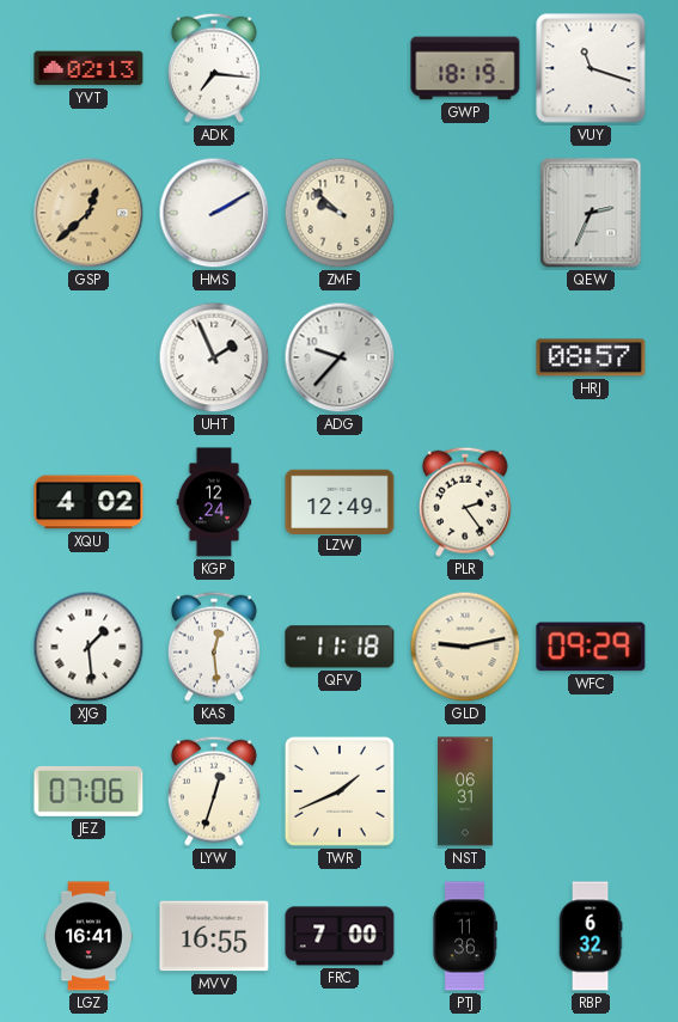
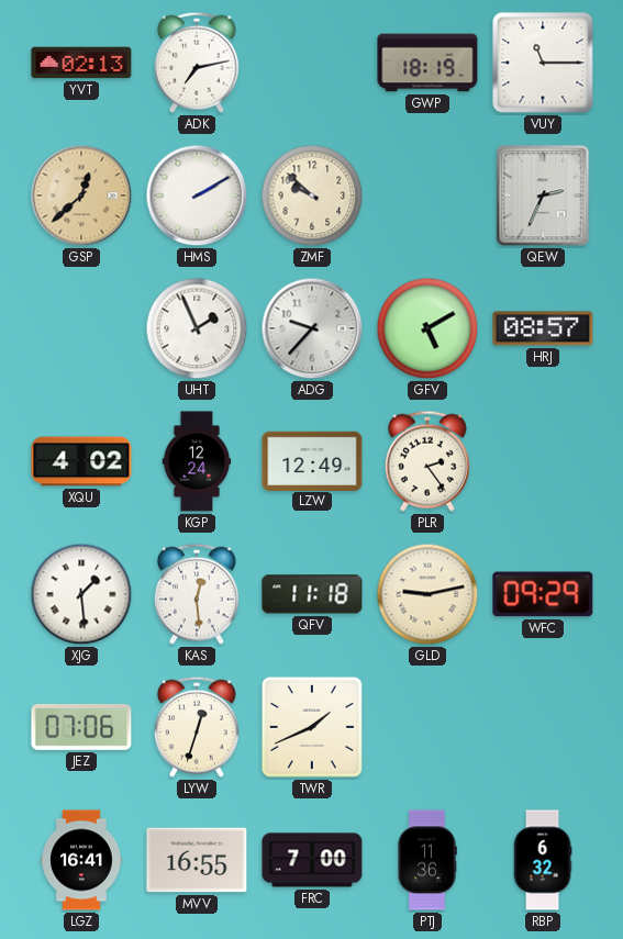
ADK: 7:16 -> 7:13 (197, 63)
VUY: 11:18 -> 11:15 (543, 63)
GFV: none -> 5:10 (427, 328)
NST: 06:31 -> none (466, 791)
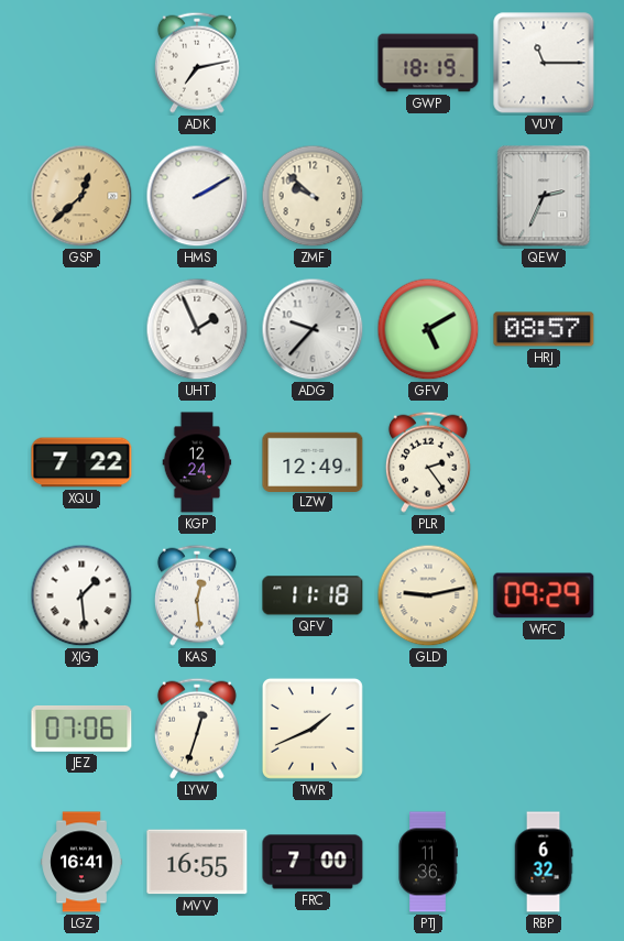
YVT: 02:13 -> none (81, 63)
XQU: 4:02 -> 7:22 (81, 462)
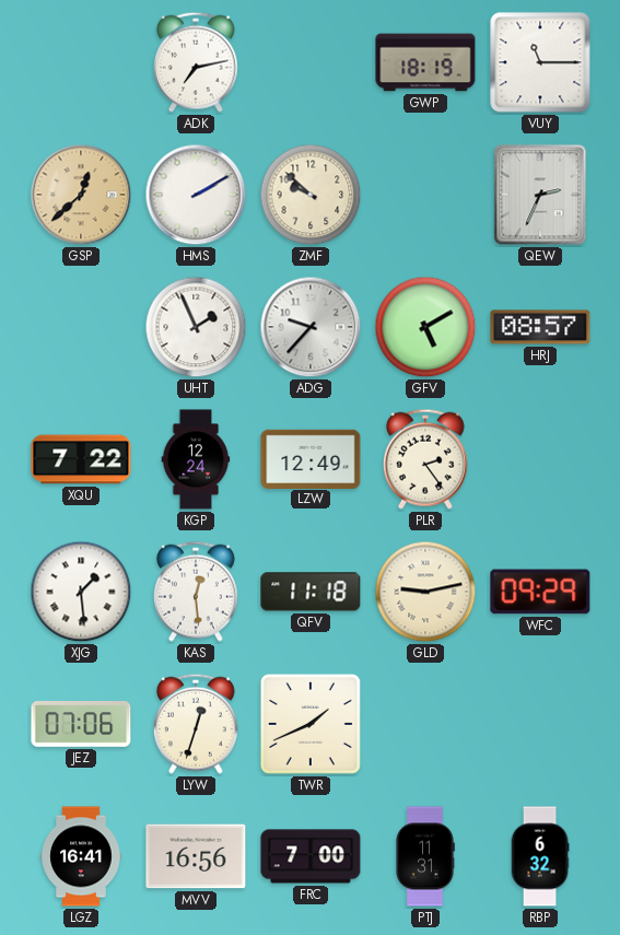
MVV: 16:55 -> 16:56 (196, 856)
PTJ: 11:36 -> 11:31 (425, 856)
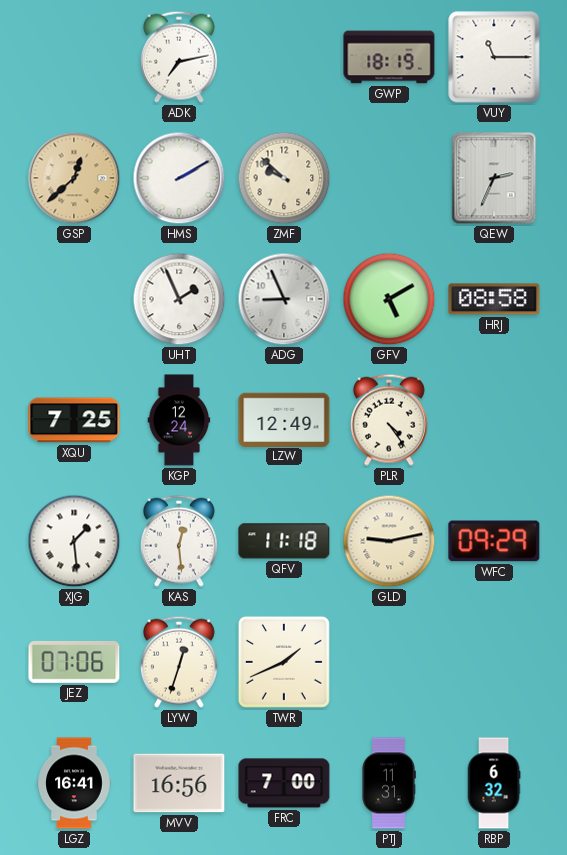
ADG: 9:37 -> 8:56 (284, 299)
HRJ: 08:57 -> 08:58 (494, 299)
XQU: 7:22 -> 7:25 (74, 420)
PLR: 2:24 -> 4:24 (389, 420)
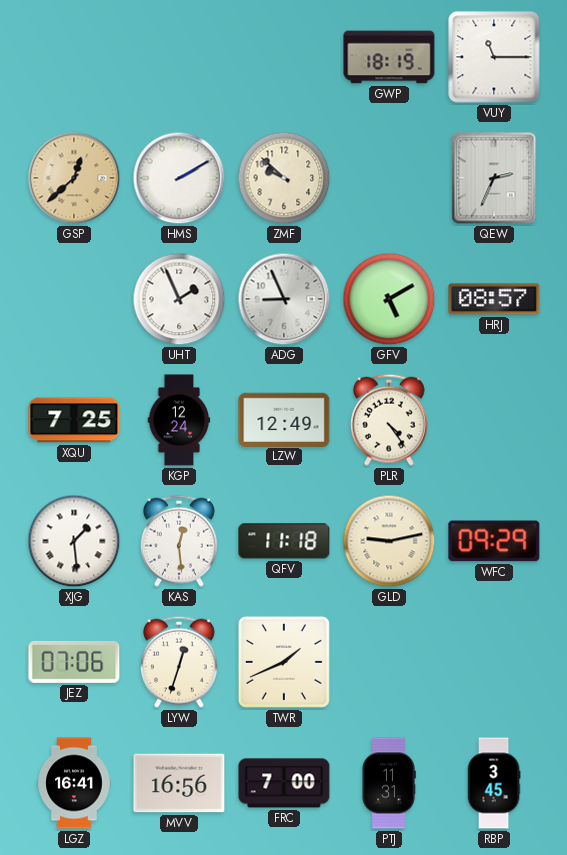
ADK: 7:13 -> none (179, 57)
HRJ: 08:58 -> 08:57 (494, 299)
RBP: 6:32 -> 3:45 (494, 783)
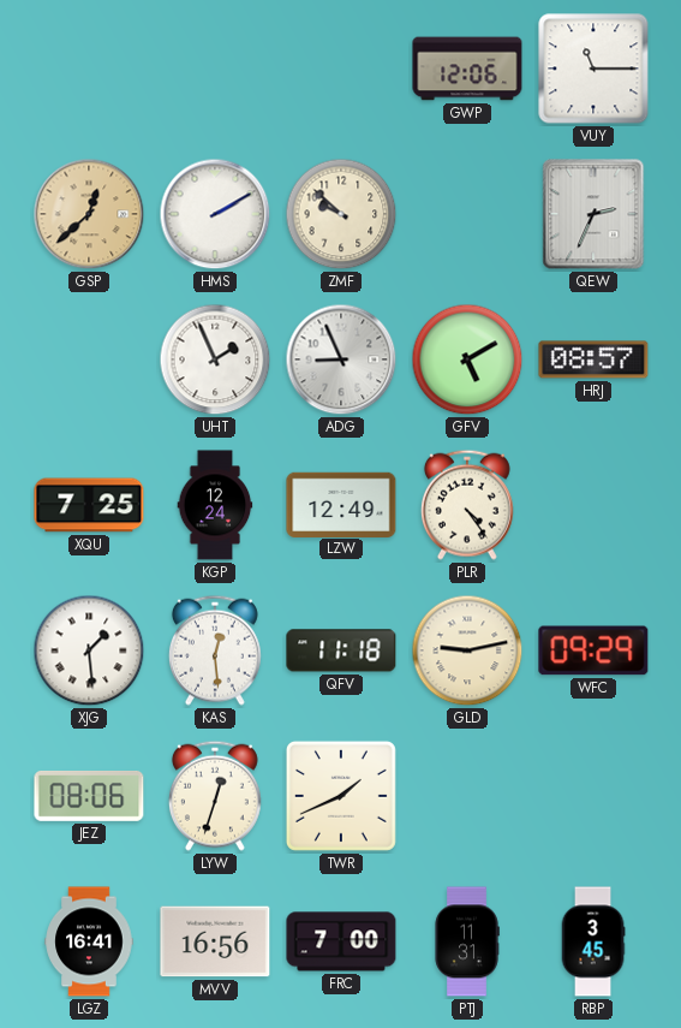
GWP: 18:19 -> 12:06 (467, 69)
JEZ: 07:06 -> 08:06 (89, 796)
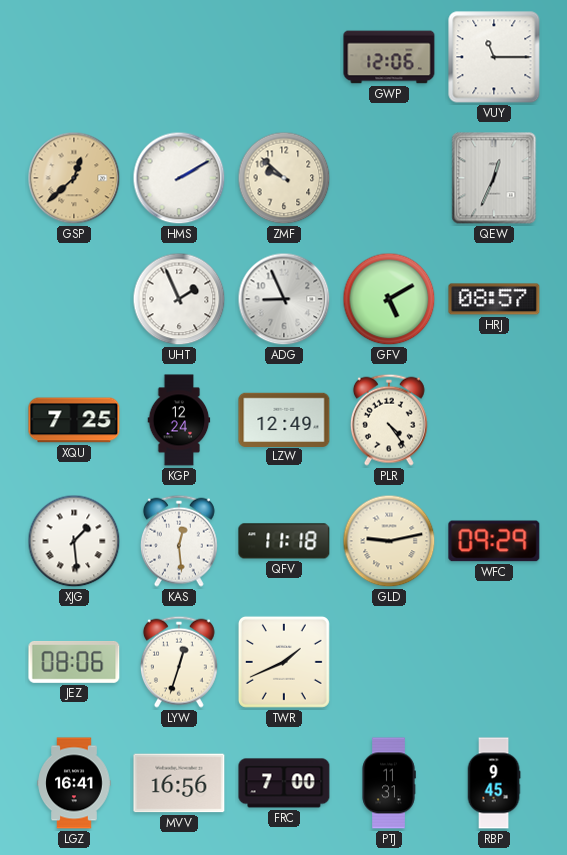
QEW: 2:34 -> 12:34 (494, 178)
RBP: 3:45 -> 9:45 (494, 783)
